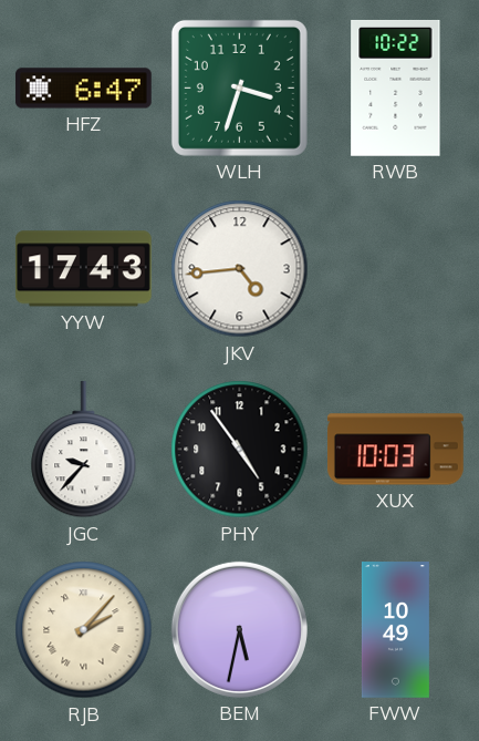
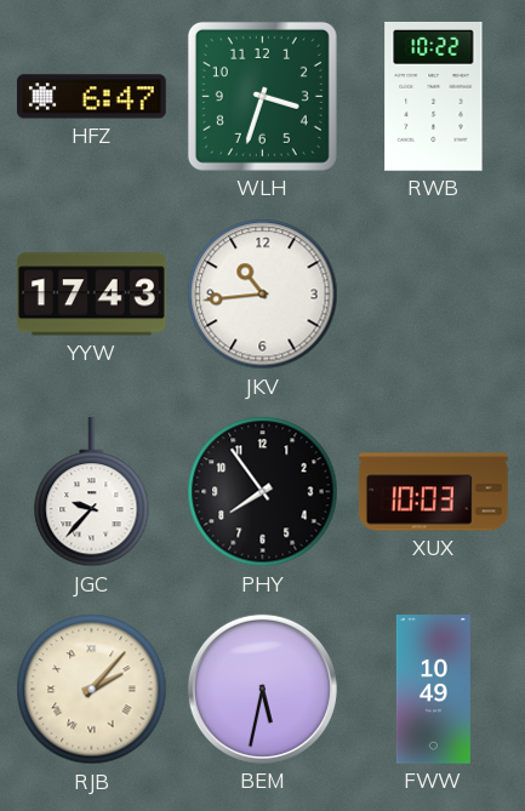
JKV: 4:44 -> 10:44 (263, 295)
PHY: 4:54 -> 7:54 (263, 492)
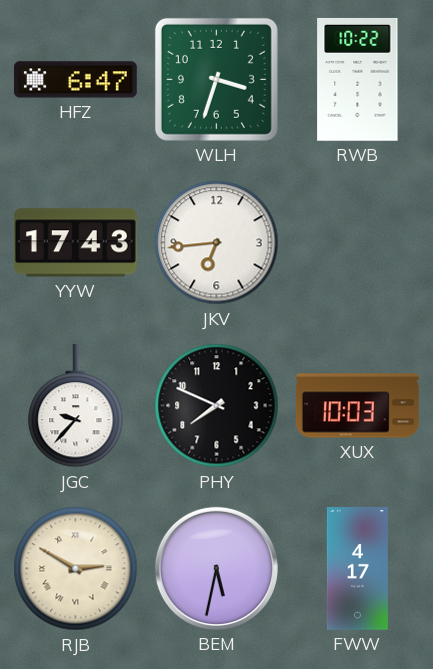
JKV: 10:44 -> 6:44 (217, 243)
PHY: 7:54 -> 7:49 (217, 406)
RJB: 2:07 -> 2:50 (76, 569)
FWW: 10:49 -> 4:17 (357, 569)
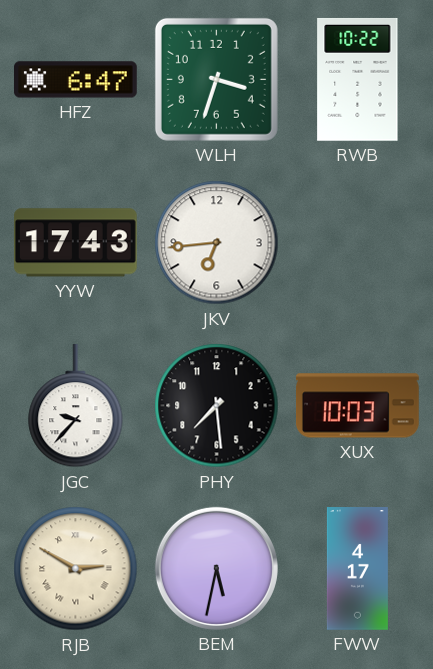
PHY: 7:49 -> 7:29 (217, 406)
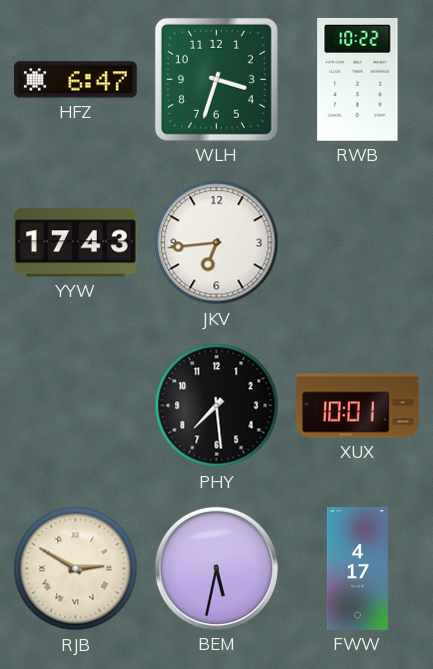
JGC: 9:37 -> none (76, 407)
XUX: 10:03 -> 10:01 (358, 406)
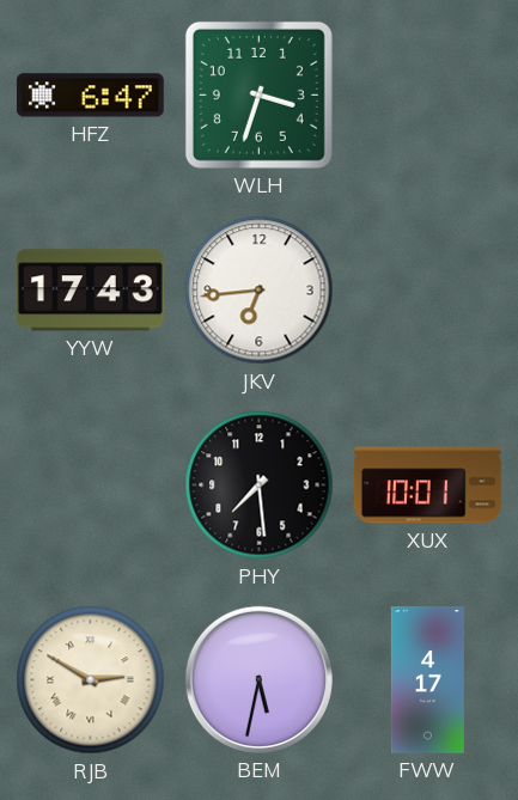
RWB: 10:22 -> none (358, 79)
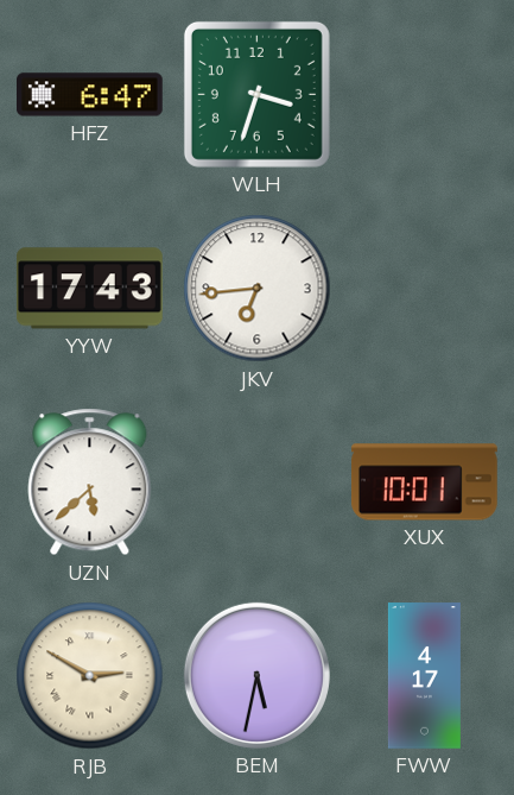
UZN: none -> 5:38 (90, 482)
PHY: 7:29 -> none (260, 486)
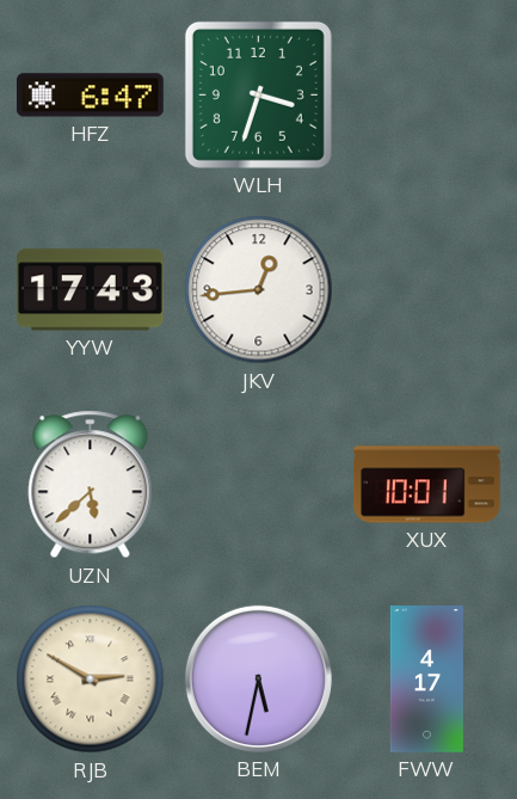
JKV: 6:44 -> 12:44 (259, 290)
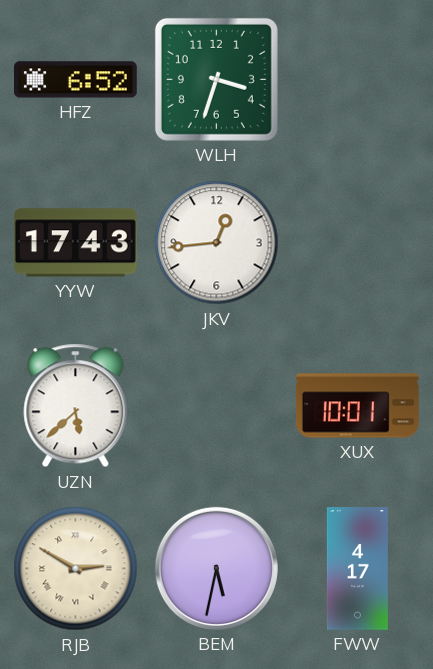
HFZ: 6:47 -> 6:52 (76, 80)
